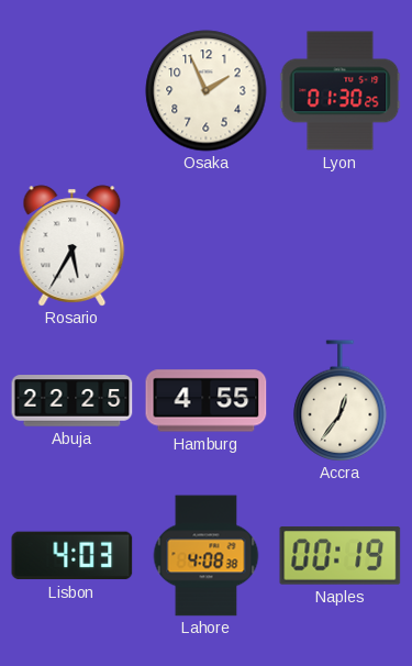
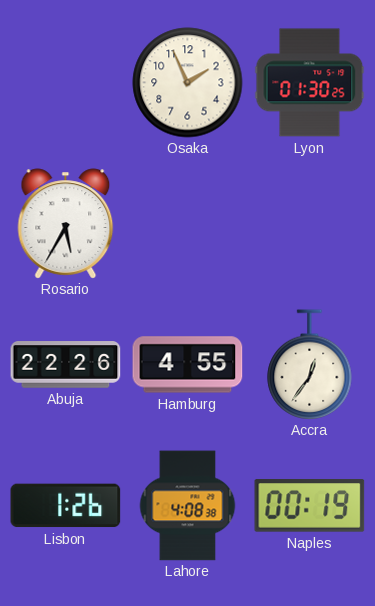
Abuja: 22:25 -> 22:26 (66, 365)
Lisbon: 4:03 -> 1:26 (66, 506)
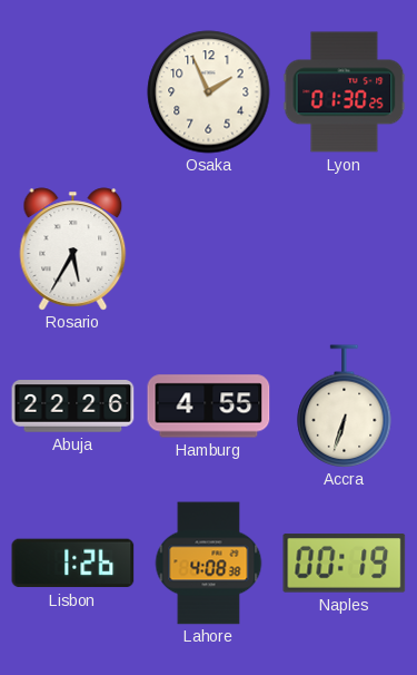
Accra: 12:36 -> 6:33 (345, 405)
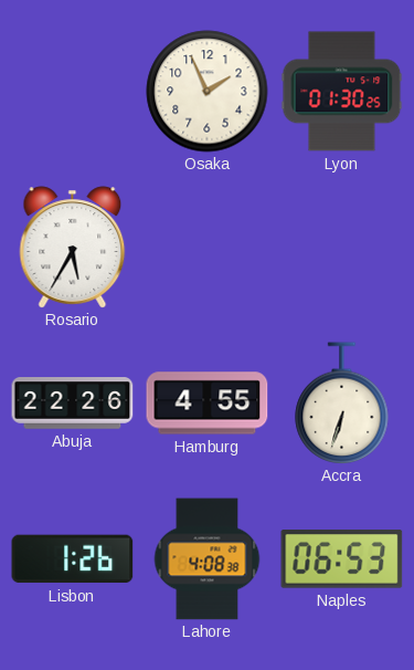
Naples: 00:19 -> 06:53 (342, 559)
